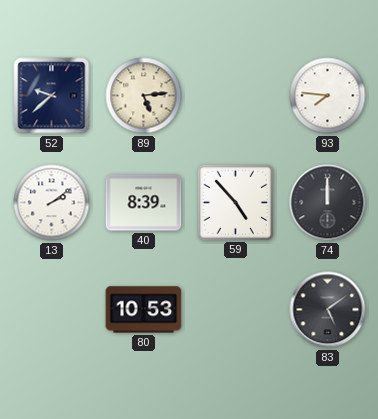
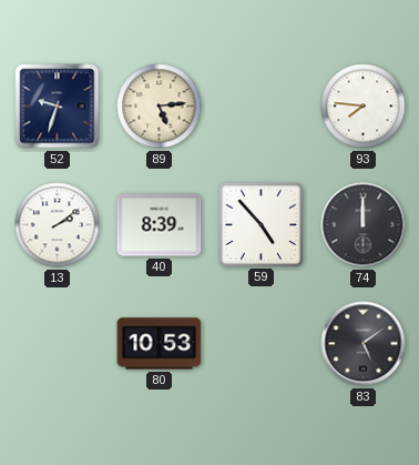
52: 9:38 -> 9:33 (58, 107)
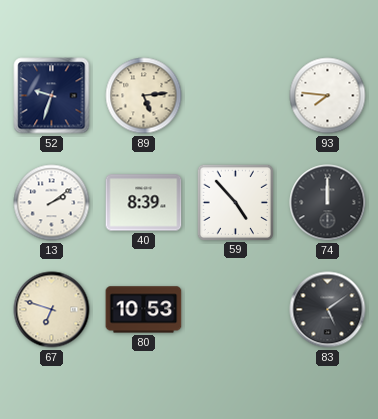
67: none -> 6:48 (52, 310)
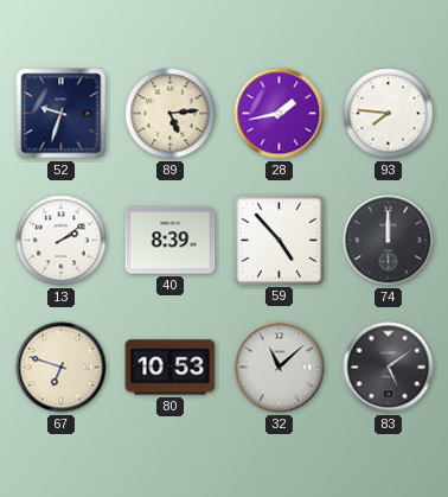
28: none -> 1:43 (280, 114)
32: none -> 11:08 (280, 368)
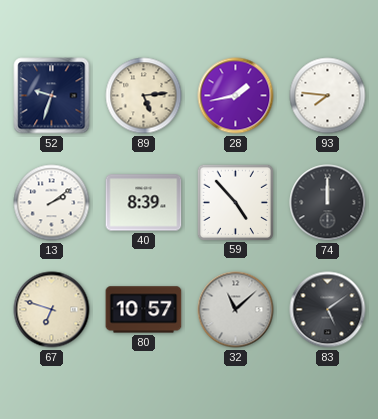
80: 10:53 -> 10:57 (144, 310)
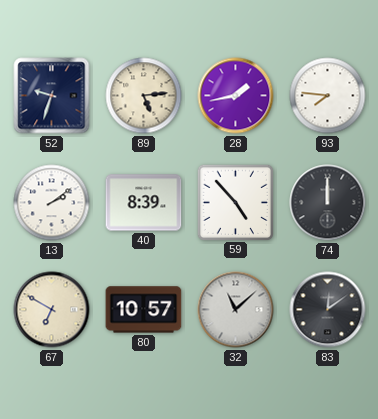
67: 6:48 -> 6:50 (52, 310)
83: 5:09 -> 12:09 (328, 310)
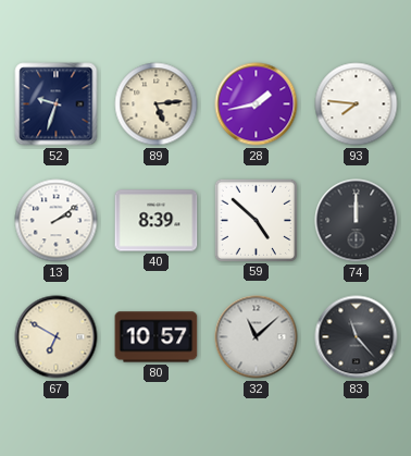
59: 4:53 -> 4:52 (256, 220)
83: 12:09 -> 11:23 (357, 337)
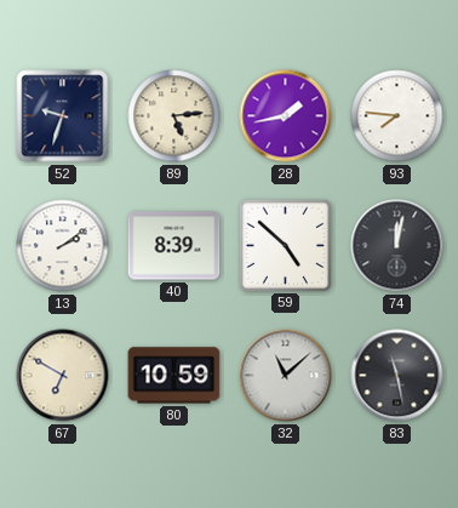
74: 12:00 -> 12:02 (397, 246)
80: 10:57 -> 10:59 (174, 376)
83: 11:23 -> 11:28 (397, 376)
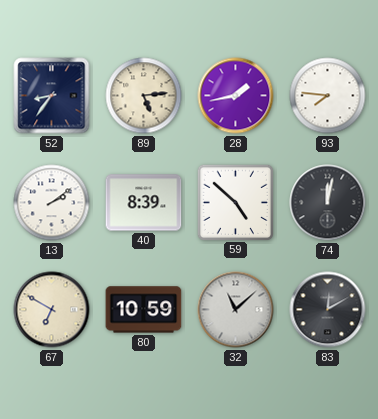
52: 9:33 -> 8:36 (52, 96)
83: 11:28 -> 12:10 (328, 310)
